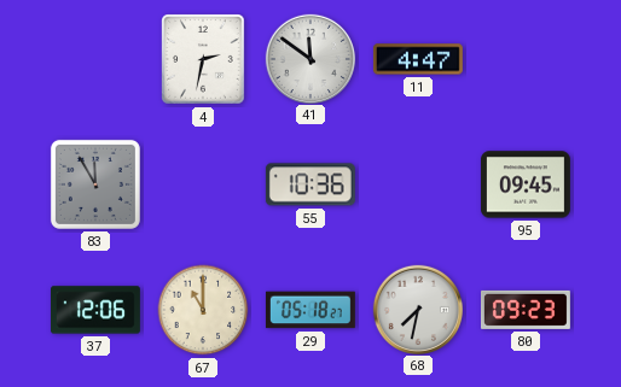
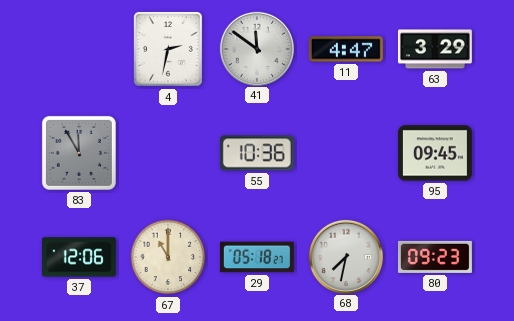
63: none -> 3:29 (435, 49)
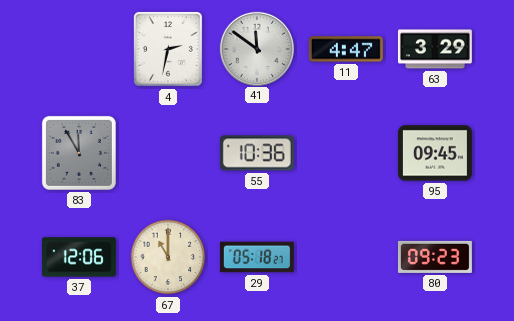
68: 7:32 -> none (345, 256)
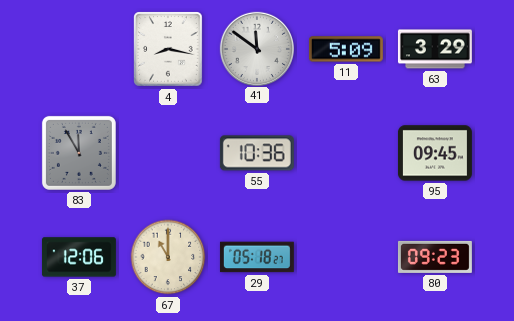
4: 2:32 -> 8:17 (168, 49)
11: 4:47 -> 5:09 (346, 49)
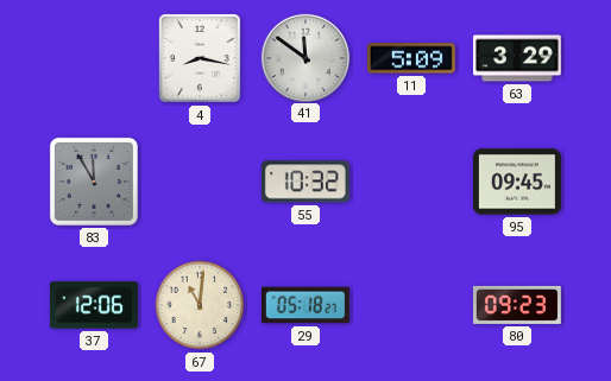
55: 10:36 -> 10:32 (305, 182)
67: 11:00 -> 11:01 (200, 305)
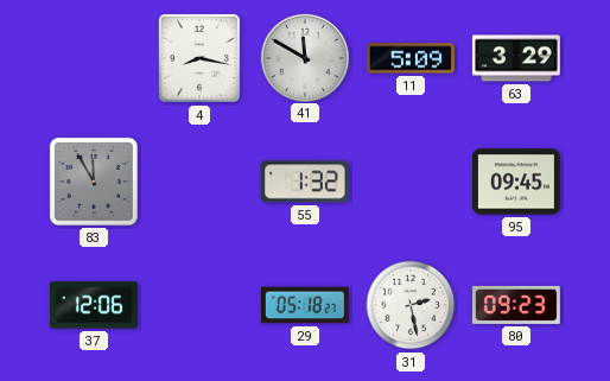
41: 11:51 -> 11:50 (304, 57)
55: 10:32 -> 1:32 (305, 182)
67: 11:01 -> none (200, 305)
31: none -> 2:28 (411, 305)
